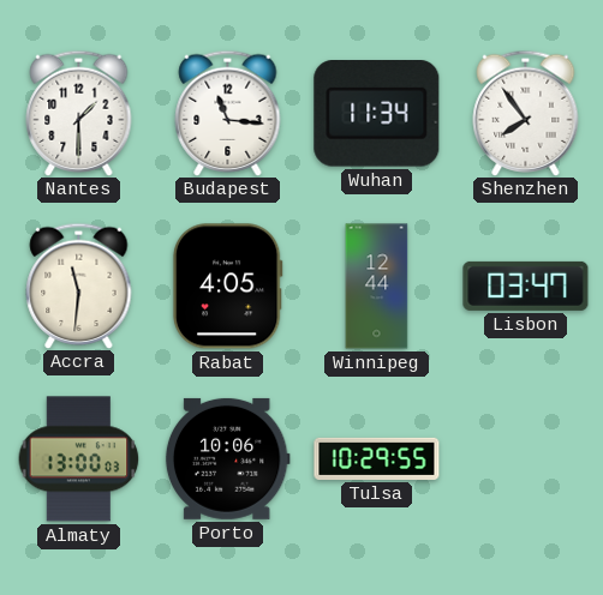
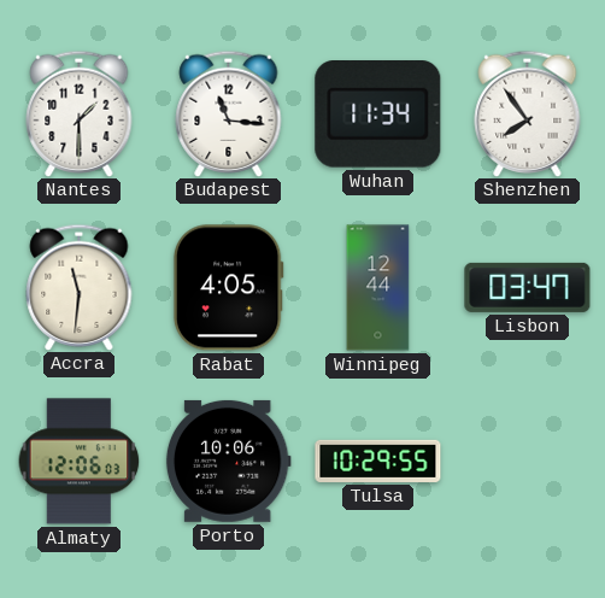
Almaty: 13:00 -> 12:06 (80, 462)
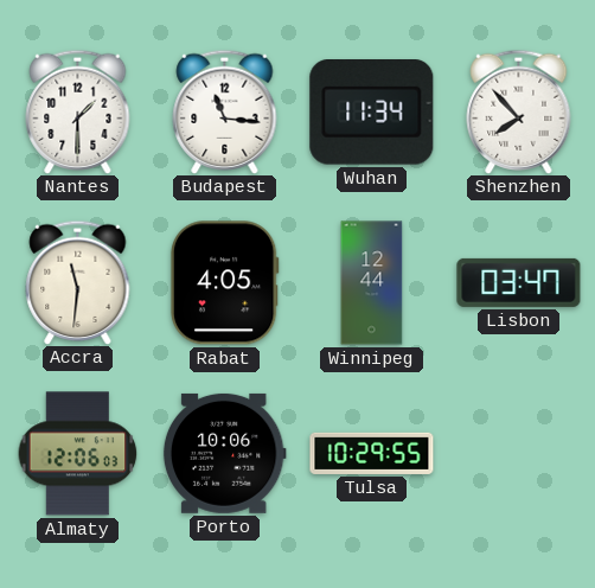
Shenzhen: 7:54 -> 7:53 (519, 111)
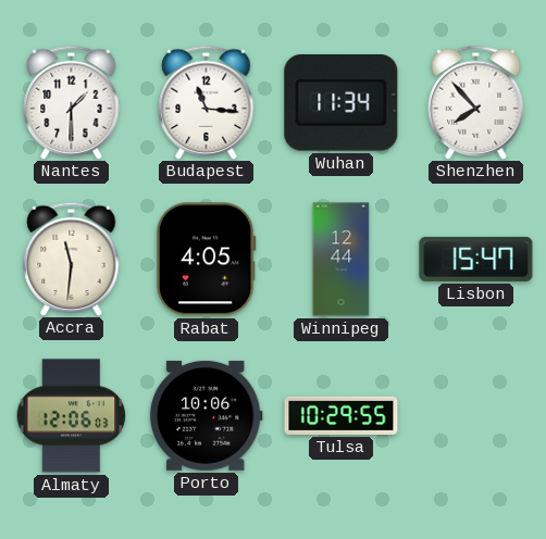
Lisbon: 03:47 -> 15:47 (476, 259)
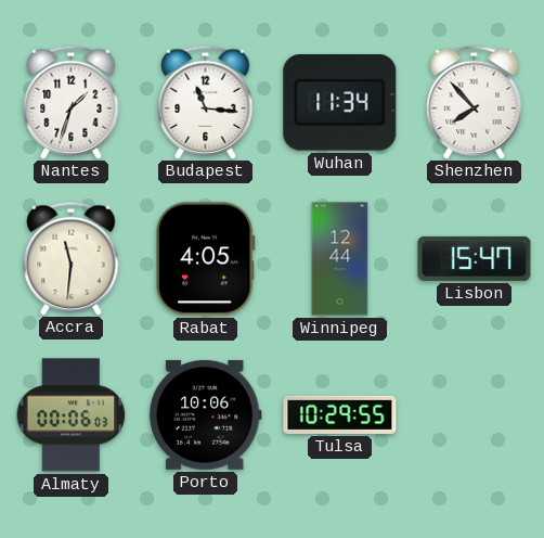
Nantes: 1:30 -> 1:33 (72, 102)
Almaty: 12:06 -> 00:06 (72, 415)
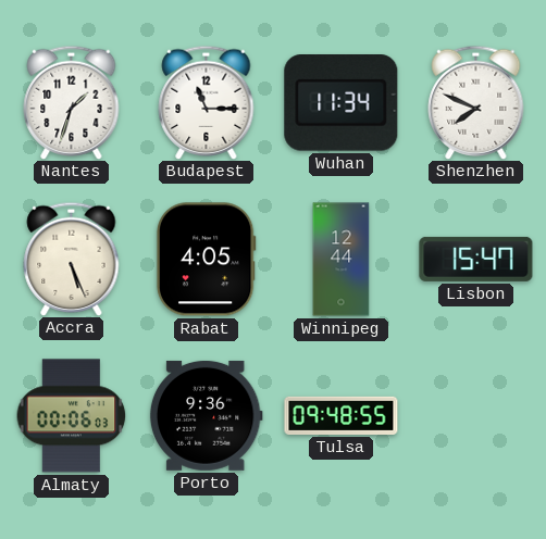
Budapest: 11:16 -> 11:15 (207, 102)
Shenzhen: 7:53 -> 7:49 (476, 102)
Accra: 11:31 -> 5:26 (72, 259)
Porto: 10:06 -> 9:36 (206, 415)
Tulsa: 10:29 -> 09:48 (342, 415)
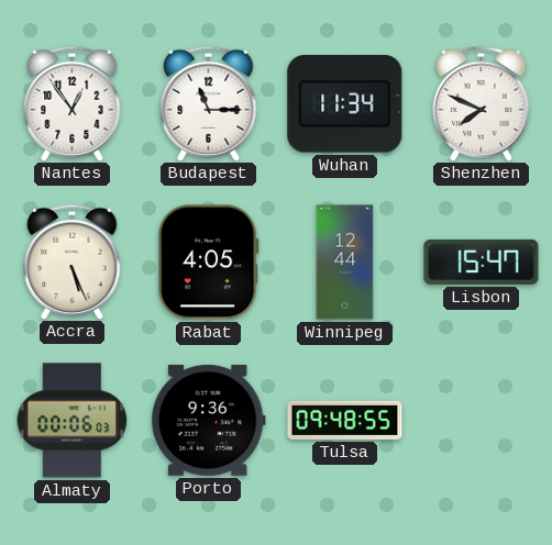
Nantes: 1:33 -> 12:54 (73, 103)
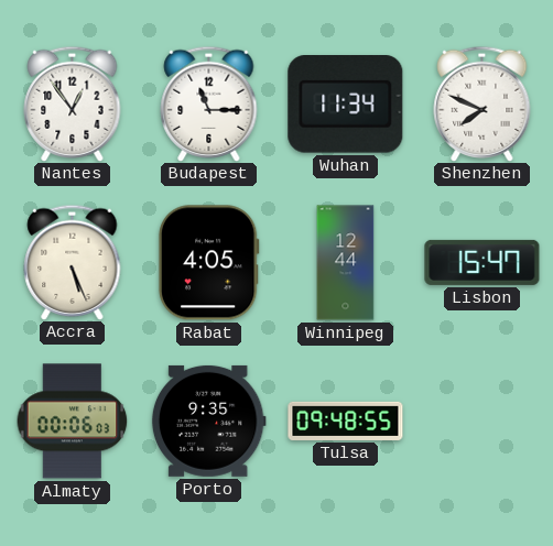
Porto: 9:36 -> 9:35 (208, 421)
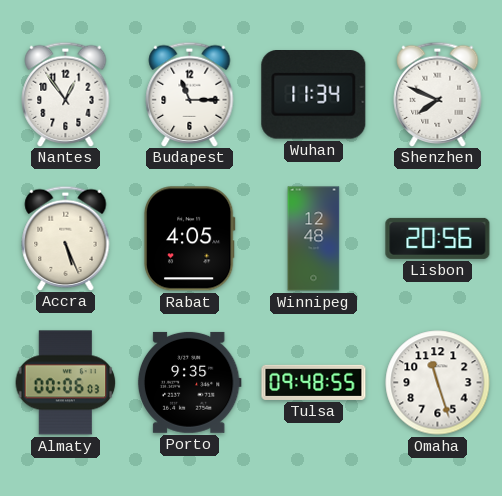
Winnipeg: 12:44 -> 12:48 (314, 239)
Lisbon: 15:47 -> 20:56 (438, 238)
Omaha: none -> 11:27 (438, 383)
